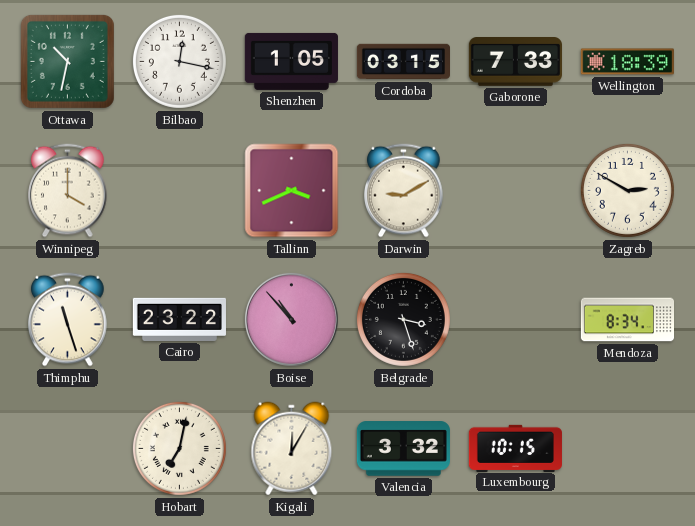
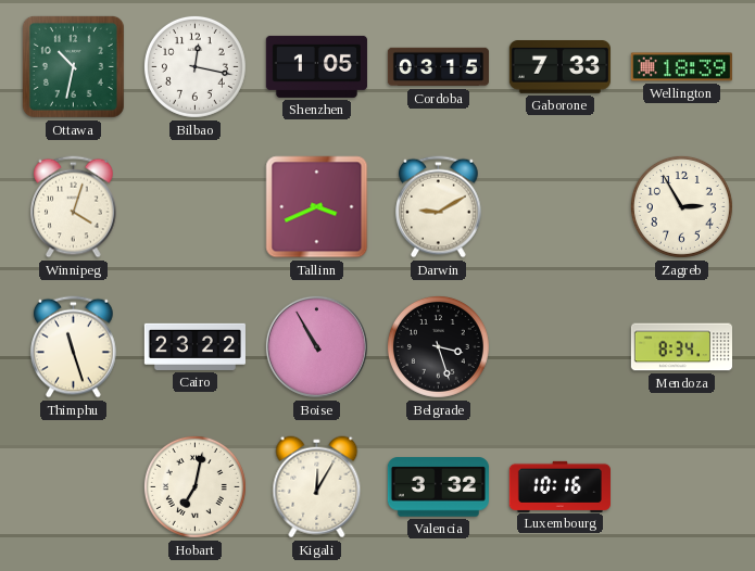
Winnipeg: 4:00 -> 4:03 (74, 207)
Zagreb: 2:50 -> 2:55 (681, 206)
Boise: 10:53 -> 10:55 (316, 346)
Luxembourg: 10:15 -> 10:16 (559, 486)
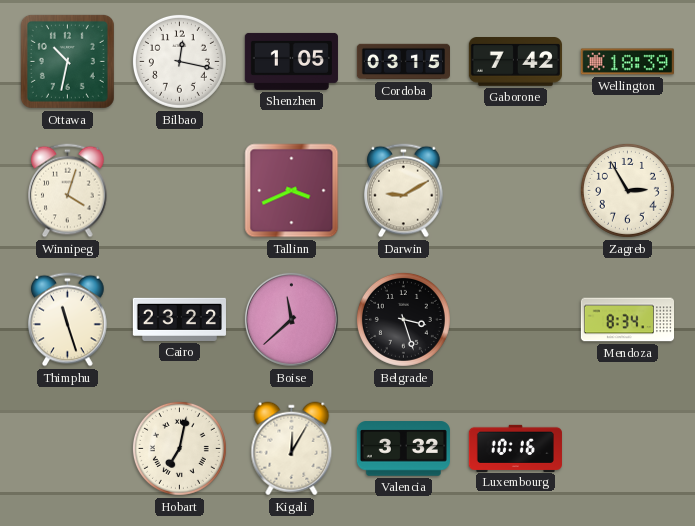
Gaborone: 7:33 -> 7:42 (515, 62)
Boise: 10:55 -> 11:38 (291, 319)
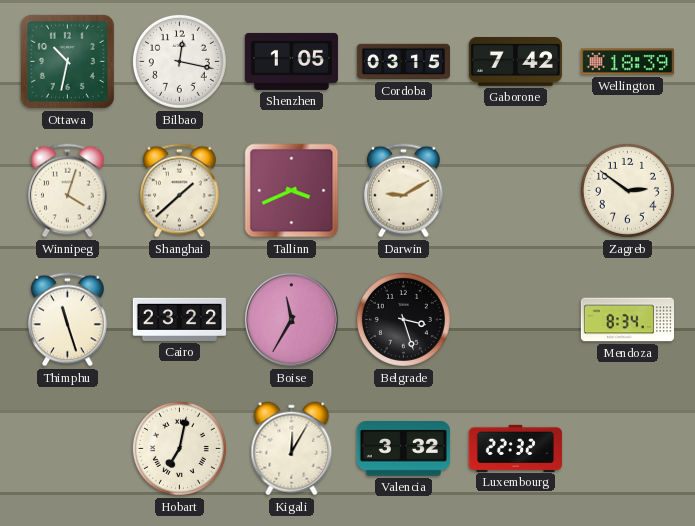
Shanghai: none -> 1:38 (180, 191)
Zagreb: 2:55 -> 2:51 (627, 190)
Boise: 11:38 -> 11:35 (291, 319)
Luxembourg: 10:16 -> 22:32 (515, 448)
